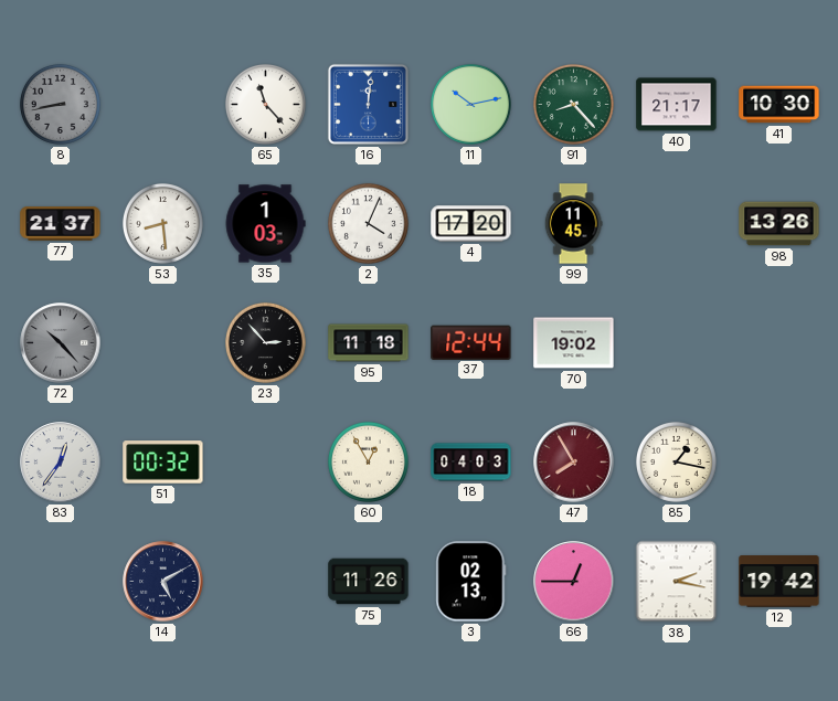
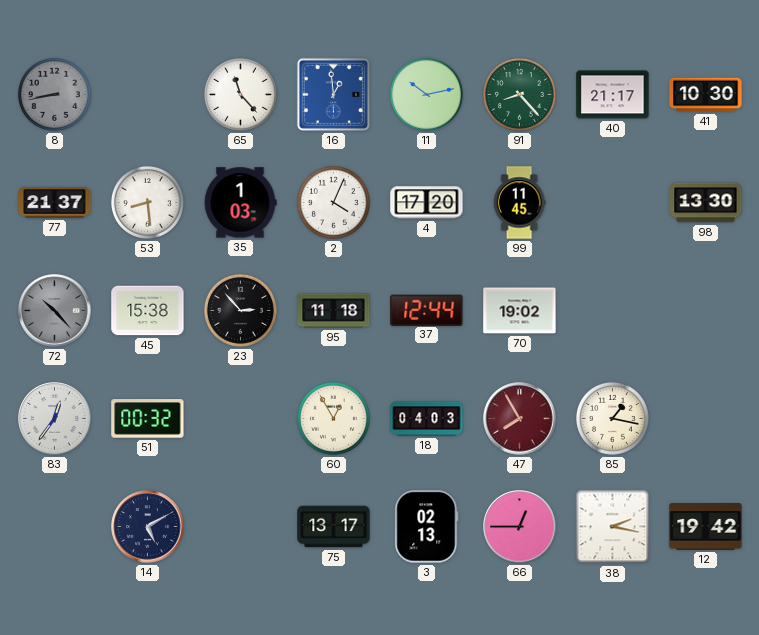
16: 12:01 -> 12:59 (333, 94)
98: 13:26 -> 13:30 (706, 203)
45: none -> 15:38 (148, 311)
75: 11:26 -> 13:17 (334, 527)
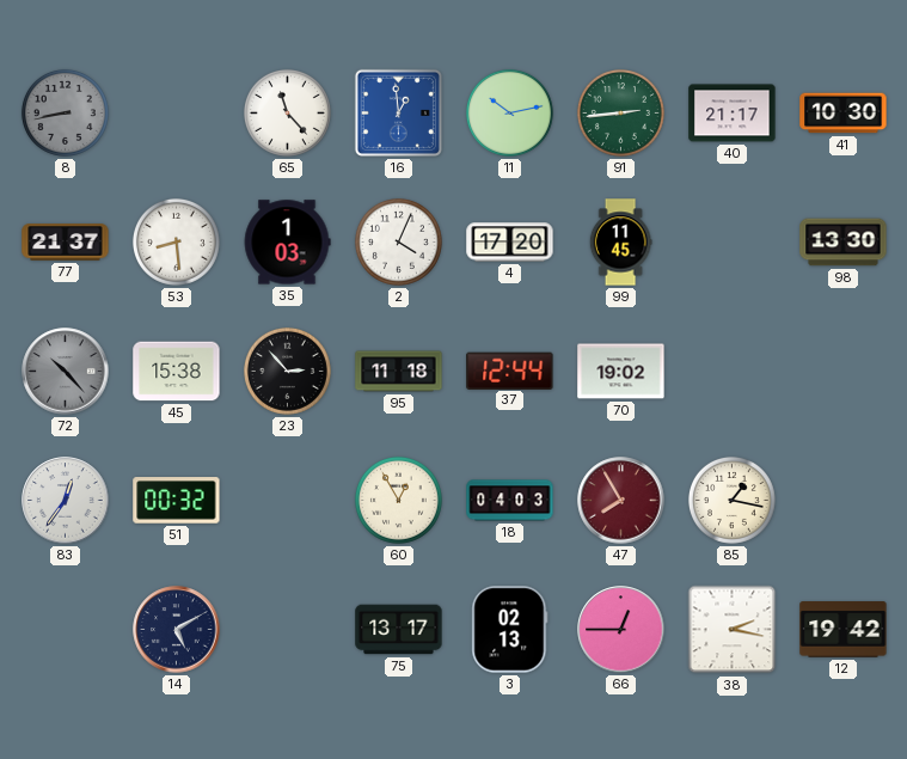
91: 8:23 -> 2:44 (620, 112)
